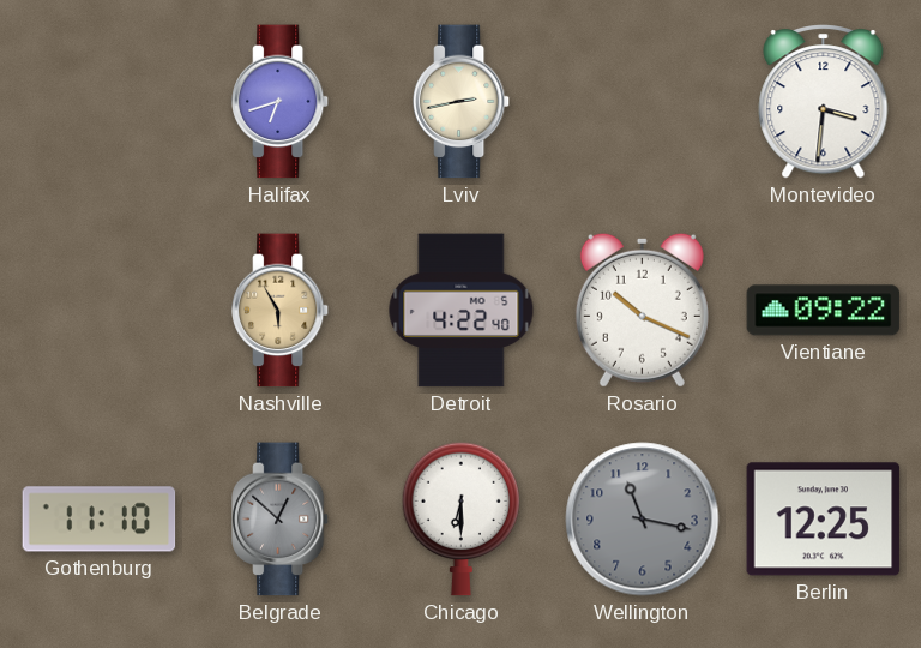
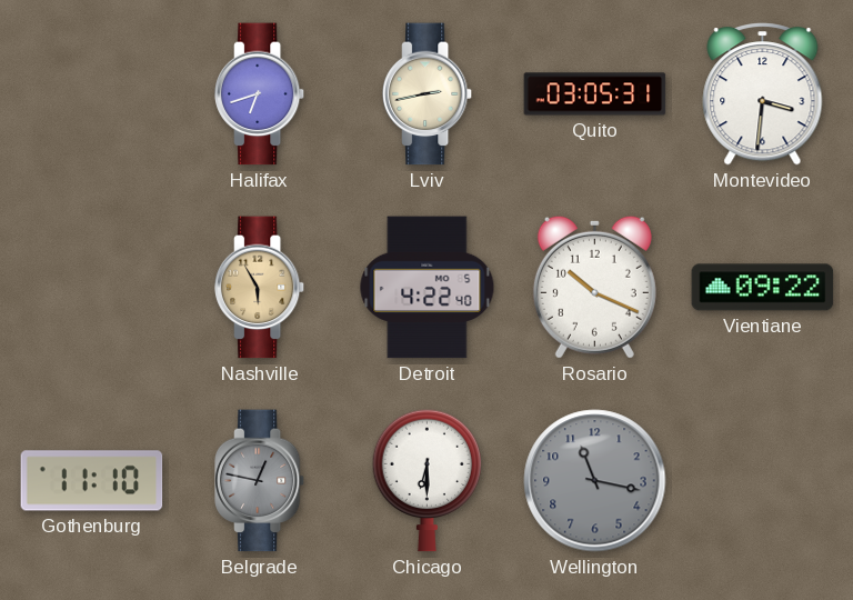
Quito: none -> 03:05 (595, 94)
Belgrade: 12:52 -> 12:47 (260, 481)
Berlin: 12:25 -> none (824, 520)
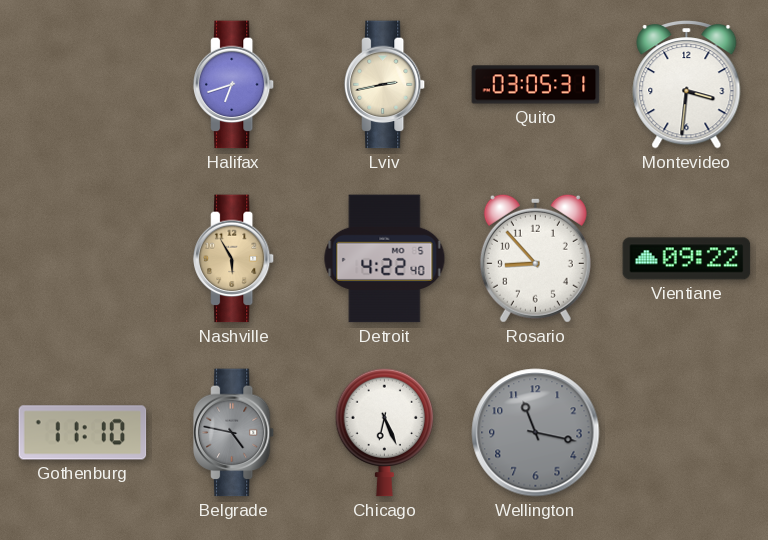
Rosario: 10:19 -> 8:53 (535, 258)
Belgrade: 12:47 -> 4:47 (234, 433)
Chicago: 6:30 -> 6:26 (385, 432)
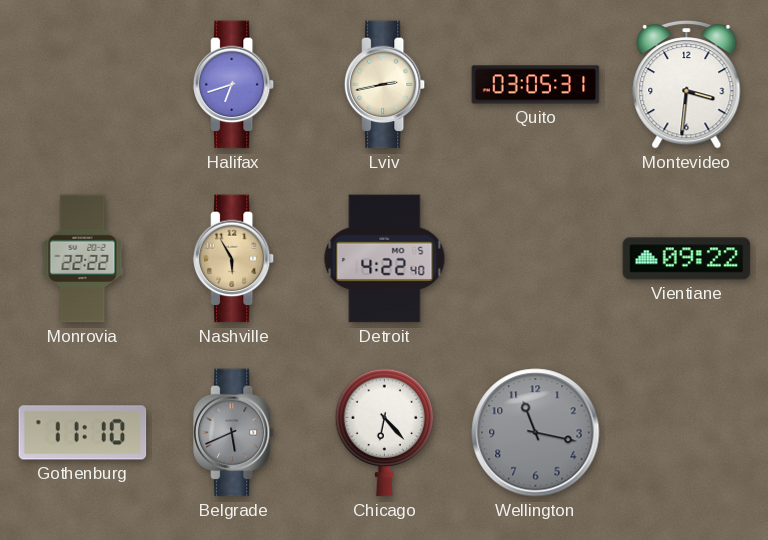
Monrovia: none -> 22:22 (83, 259)
Rosario: 8:53 -> none (535, 258)
Belgrade: 4:47 -> 5:41 (234, 433)
Chicago: 6:26 -> 6:23 (385, 432)
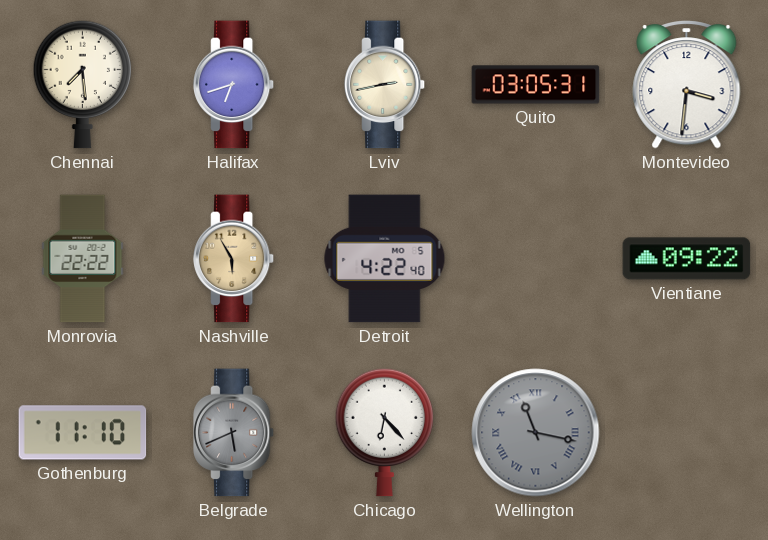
Chennai: none -> 7:29 (83, 84)
Wellington numerals: Arabic -> Roman (536, 433)
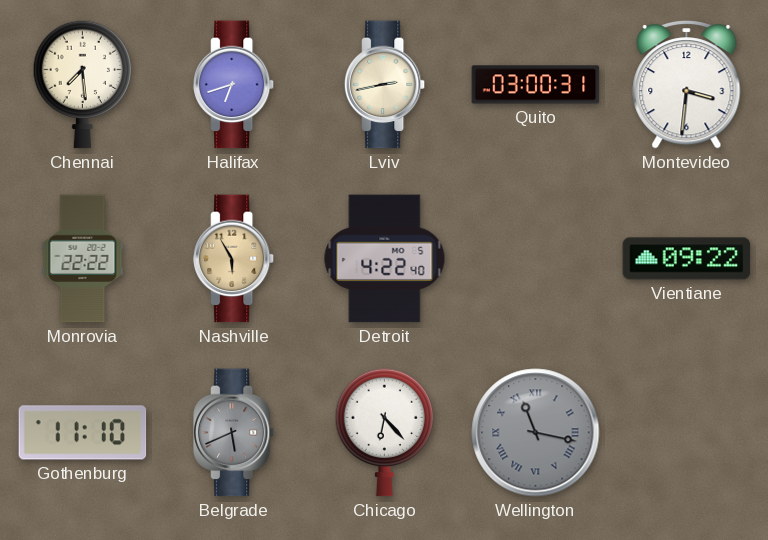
Quito: 03:05 -> 03:00 (536, 85)
